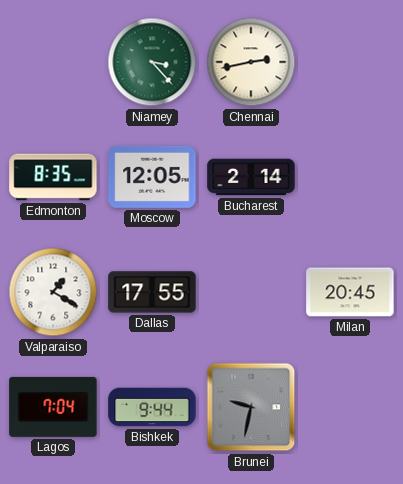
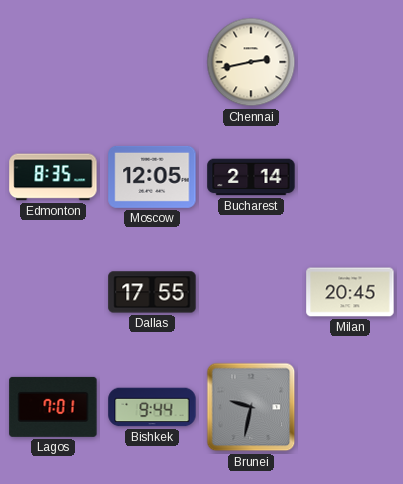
Niamey: 3:23 -> none (152, 62)
Valparaiso: 1:20 -> none (53, 292)
Lagos: 7:04 -> 7:01 (53, 407)
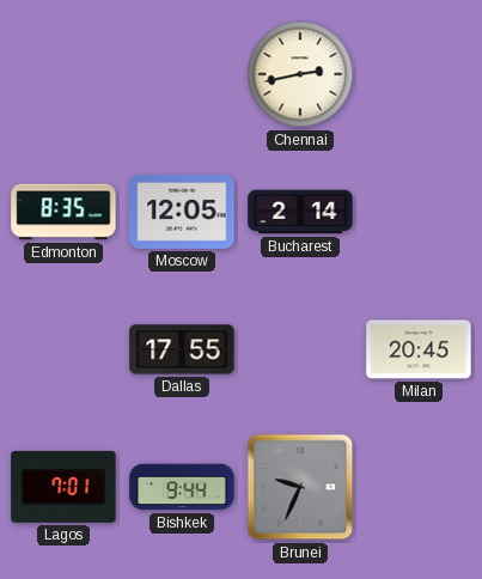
Brunei: 9:32 -> 9:34 (300, 487)
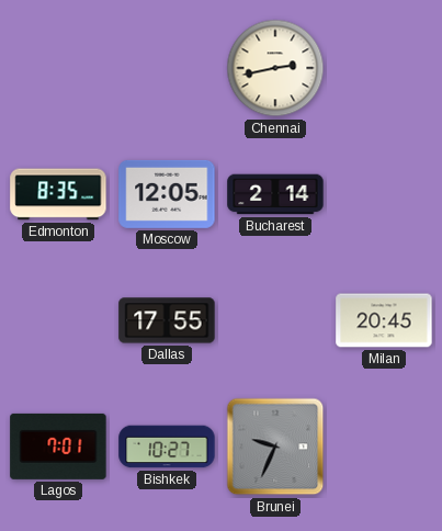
Bishkek: 9:44 -> 10:27 (167, 447)
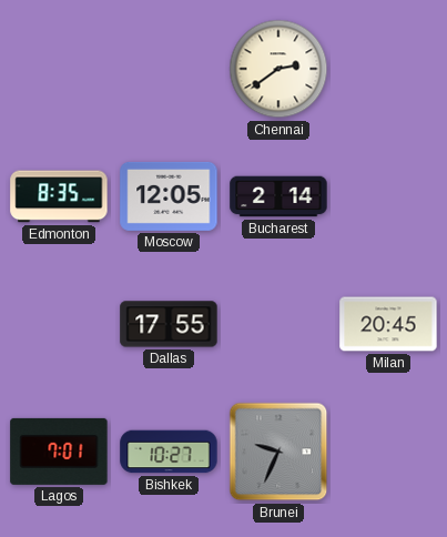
Chennai: 2:43 -> 2:39 (278, 69)
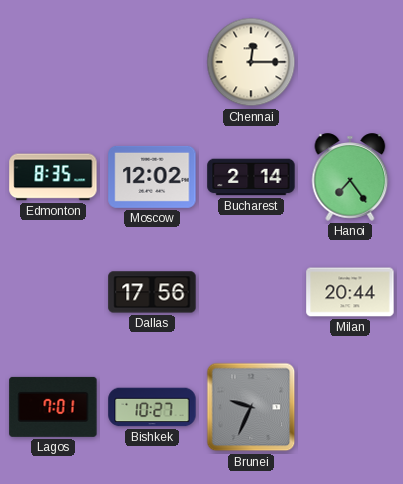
Chennai: 2:39 -> 12:15 (251, 62)
Moscow: 12:05 -> 12:02 (152, 177)
Hanoi: none -> 7:24 (350, 177)
Dallas: 17:55 -> 17:56 (152, 292)
Milan: 20:45 -> 20:44 (350, 292)
